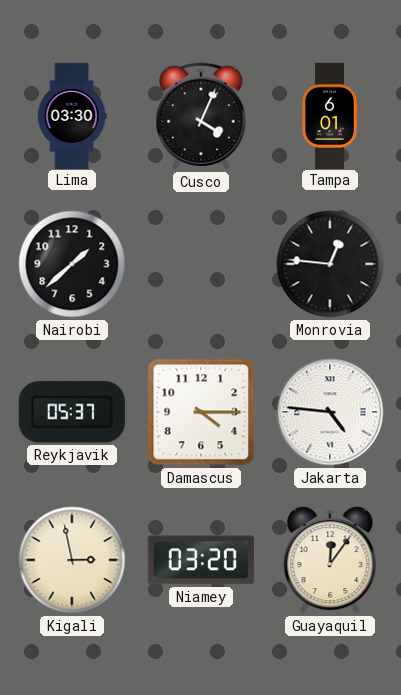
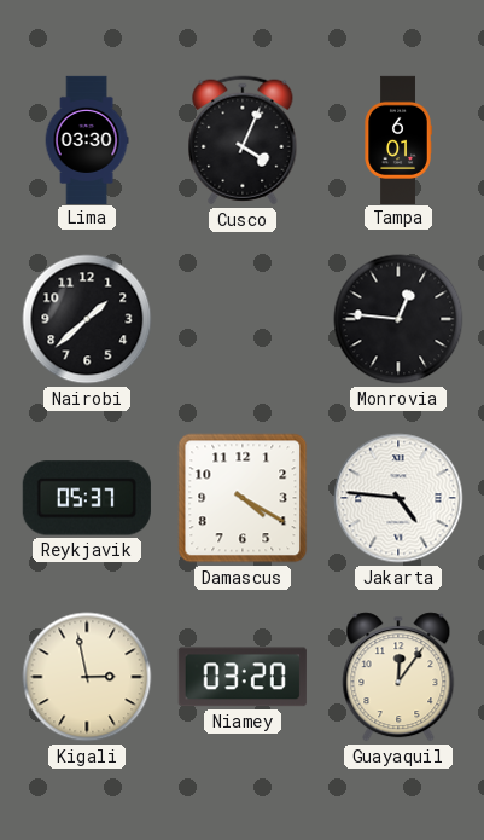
Damascus: 4:15 -> 4:20 (243, 498)
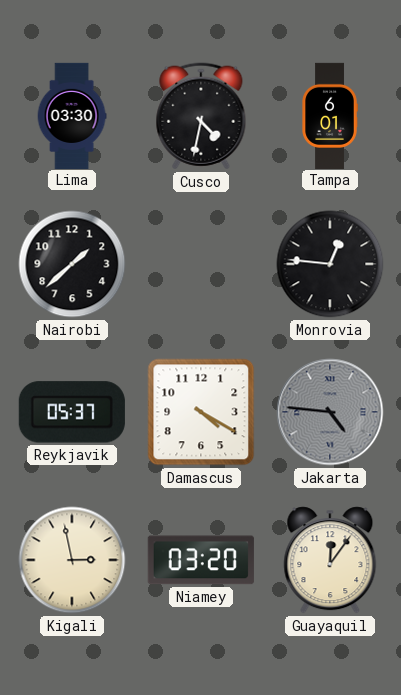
Cusco: 4:04 -> 4:32 (201, 116)
Jakarta dial: white -> grey (330, 412)
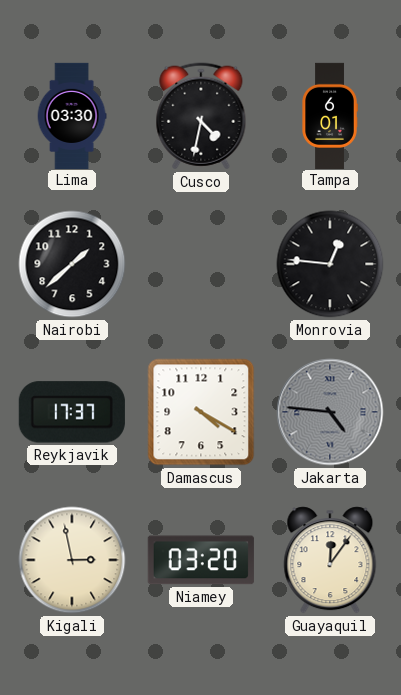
Reykjavik: 05:37 -> 17:37 (72, 412)
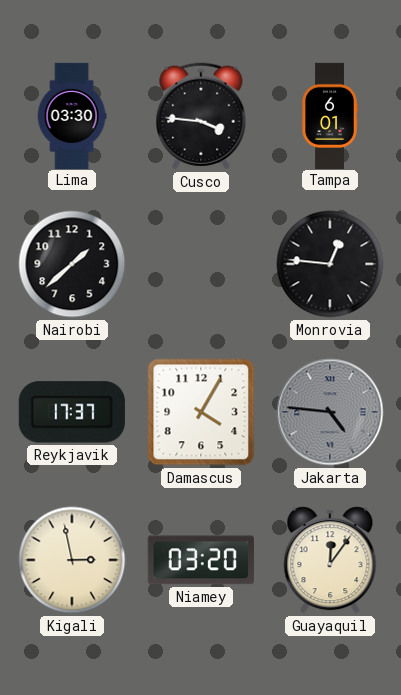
Cusco: 4:32 -> 3:46 (201, 116)
Damascus: 4:20 -> 4:05 (201, 412)
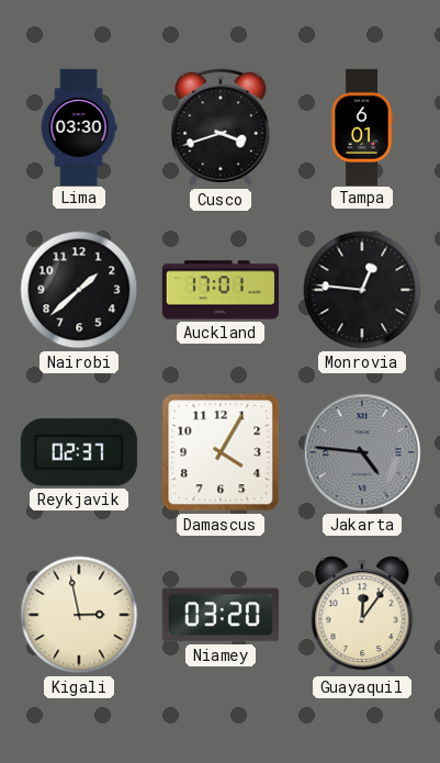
Cusco: 3:46 -> 3:42 (221, 127)
Auckland: none -> 17:01 (219, 290)
Reykjavik: 17:37 -> 02:37 (79, 452)
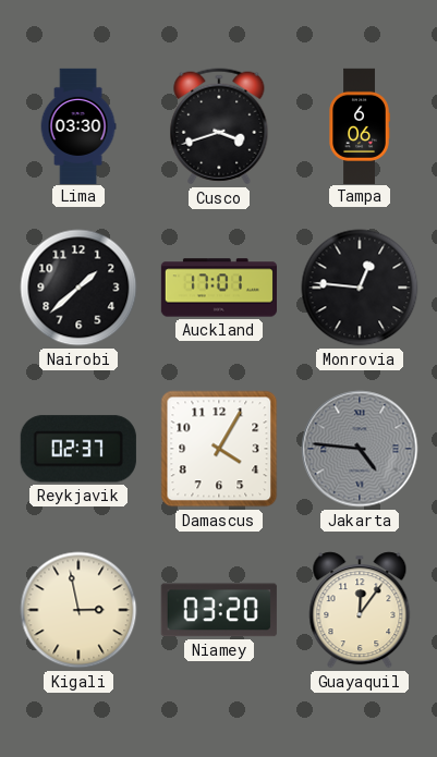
Tampa: 6:01 -> 6:06 (360, 125)
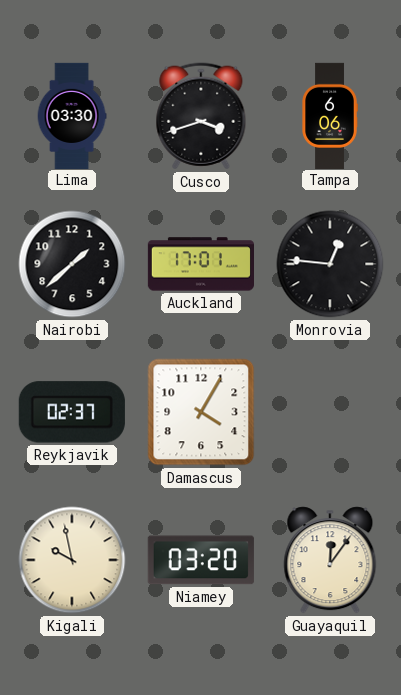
Jakarta: 4:46 -> none (360, 449)
Kigali: 2:58 -> 9:58 (72, 560)
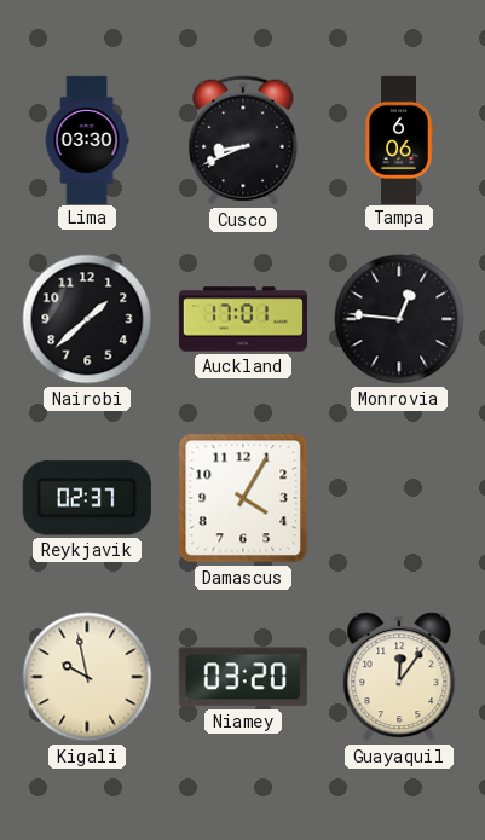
Cusco: 3:42 -> 8:41 (243, 140)
